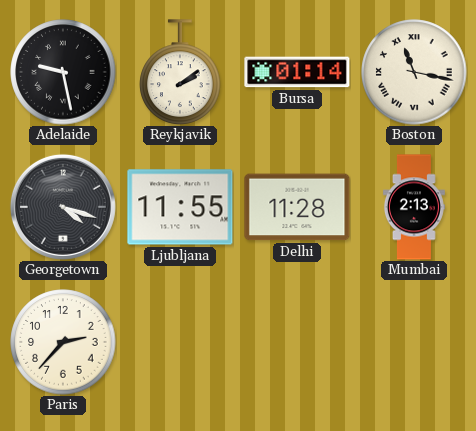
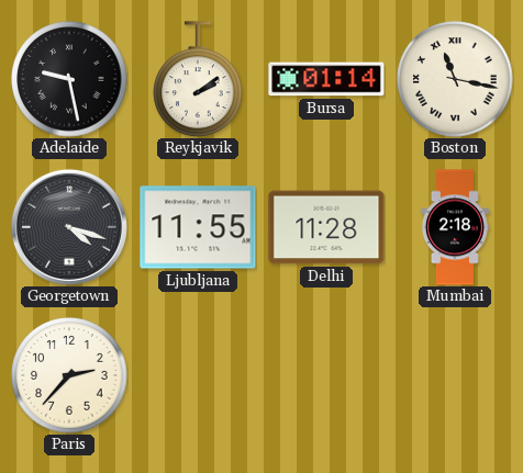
Mumbai: 2:13 -> 2:18 (455, 227)
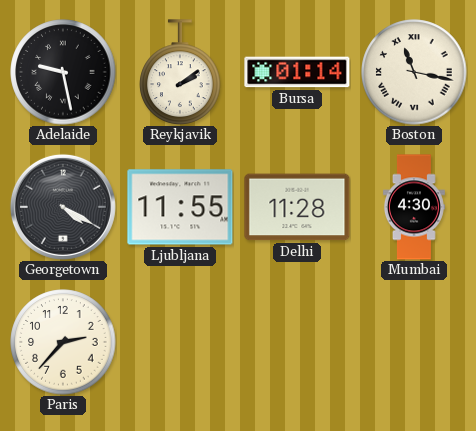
Georgetown: 4:18 -> 4:20 (63, 207)
Mumbai: 2:18 -> 4:30 (414, 207)
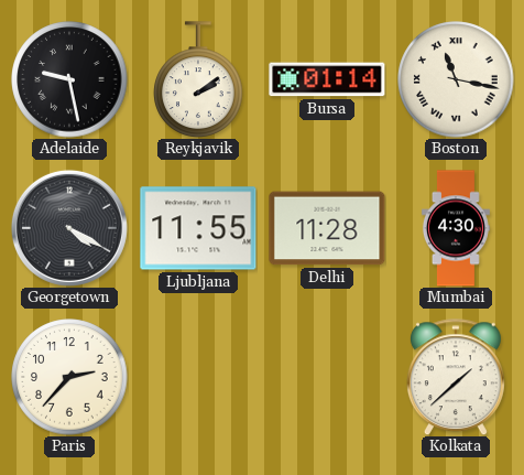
Kolkata: none -> 1:38 (456, 377)
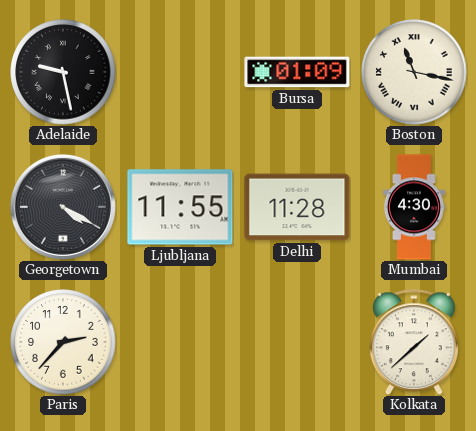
Reykjavik: 2:09 -> none (198, 79)
Bursa: 01:14 -> 01:09 (297, 72)
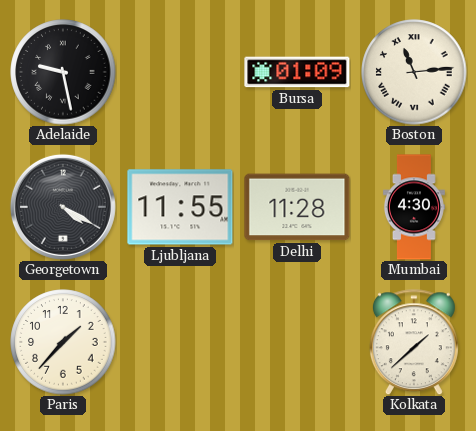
Boston: 11:17 -> 11:14 (414, 72)
Paris: 2:37 -> 1:37 (63, 342)
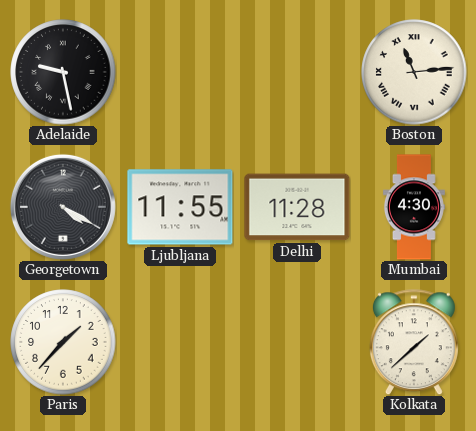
Bursa: 01:09 -> none (297, 72)
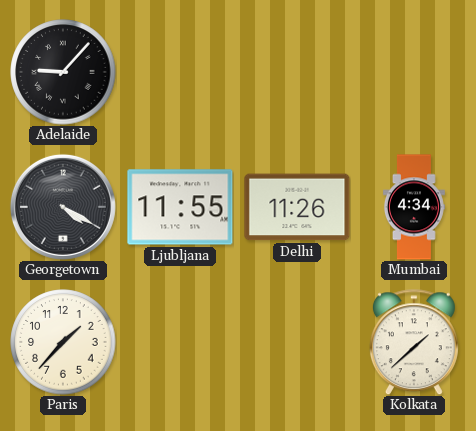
Adelaide: 9:28 -> 9:07 (63, 72)
Boston: 11:14 -> none (414, 72)
Delhi: 11:28 -> 11:26 (297, 207)
Mumbai: 4:30 -> 4:34 (414, 207)
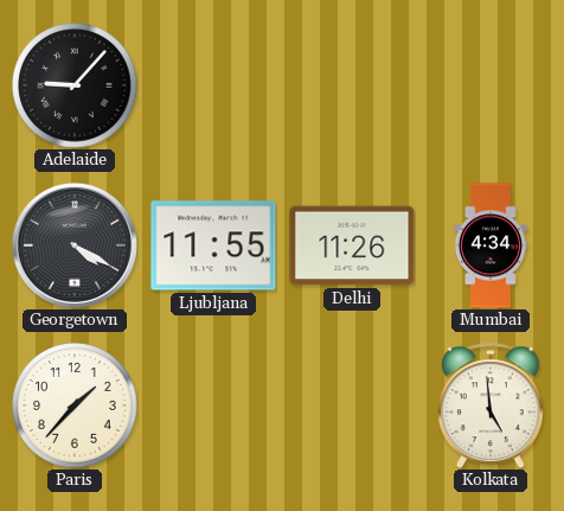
Kolkata: 1:38 -> 4:59 (491, 405)
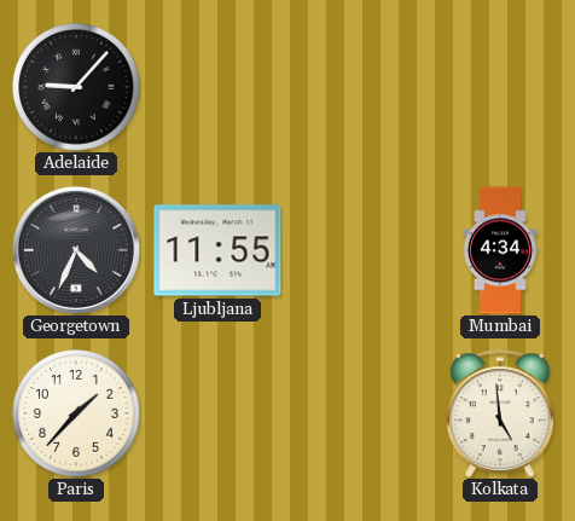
Georgetown: 4:20 -> 4:34 (76, 250)
Delhi: 11:26 -> none (352, 245)
